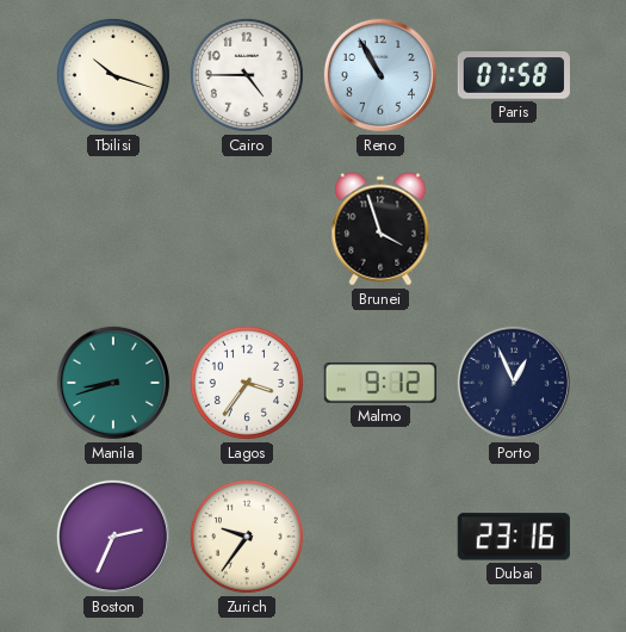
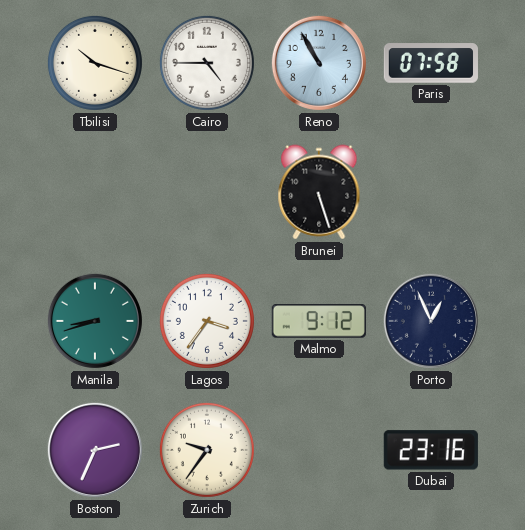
Brunei: 3:57 -> 5:27 (319, 192)
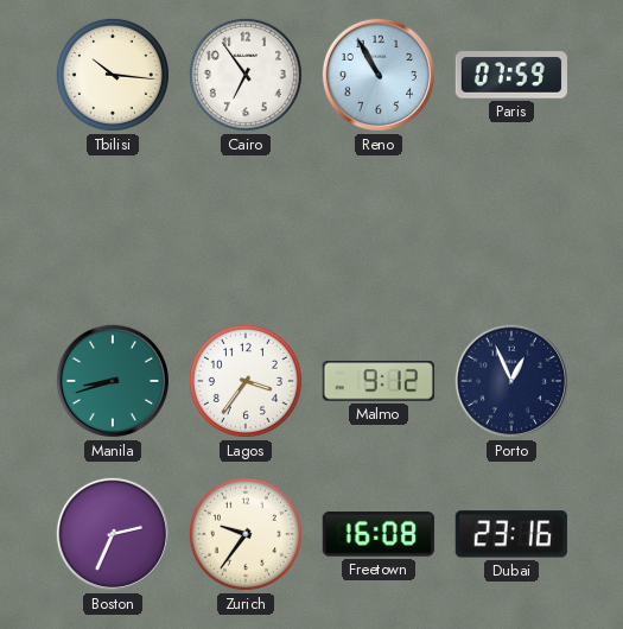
Tbilisi: 10:18 -> 10:16 (113, 75)
Cairo: 4:45 -> 6:54 (246, 75)
Paris: 07:58 -> 07:59 (511, 75)
Brunei: 5:27 -> none (319, 192)
Freetown: none -> 16:08 (379, 534)
